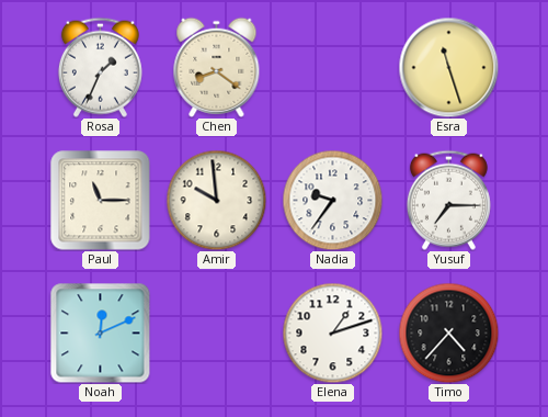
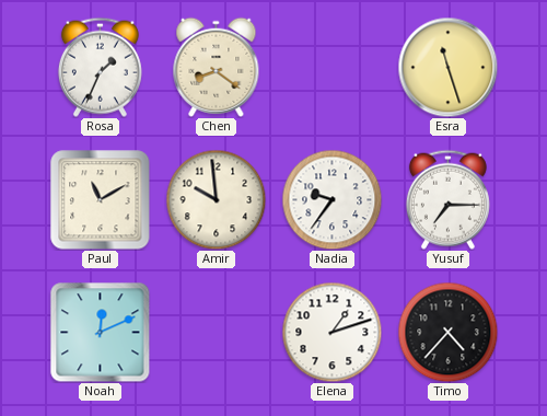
Paul: 11:15 -> 11:10 (101, 200)
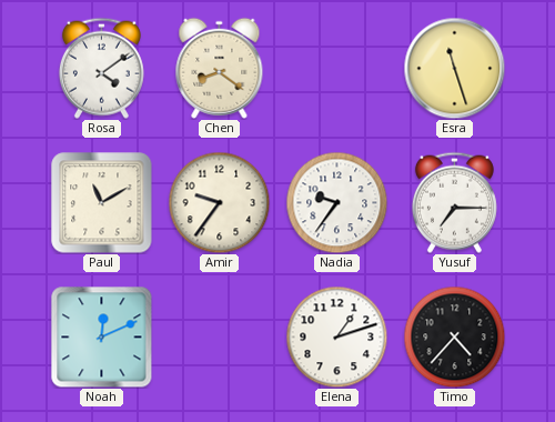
Rosa: 1:34 -> 4:09 (101, 68)
Amir: 9:59 -> 9:36 (219, 202)
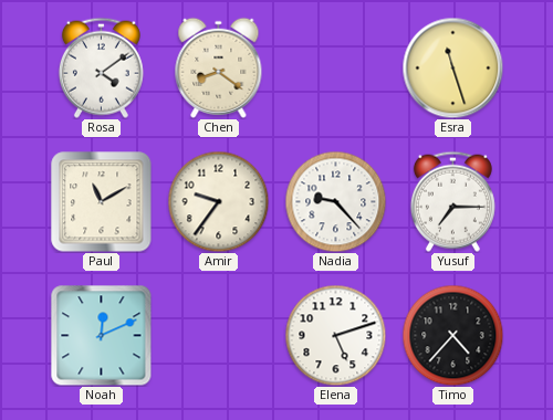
Nadia: 9:36 -> 9:23 (335, 201)
Elena: 1:12 -> 5:12 (335, 335)
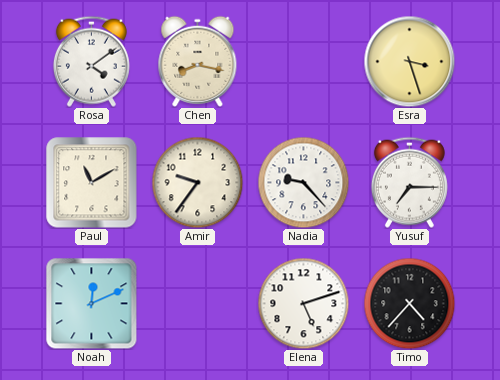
Chen: 8:21 -> 8:17 (198, 61)
Esra: 11:27 -> 3:27 (409, 61)
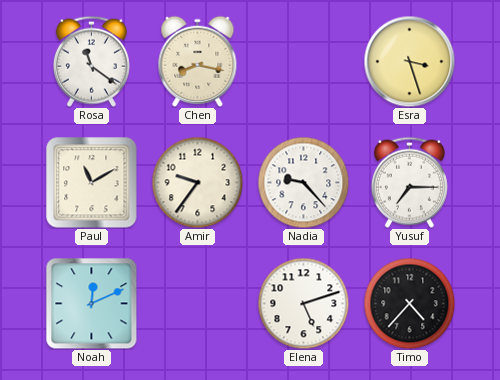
Rosa: 4:09 -> 11:21 (91, 61)
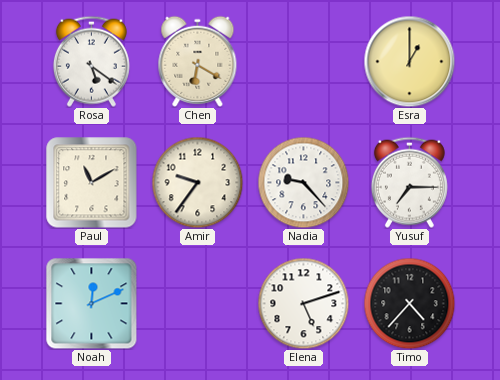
Rosa: 11:21 -> 5:21 (91, 61)
Chen: 8:17 -> 6:20 (198, 61)
Esra: 3:27 -> 1:00 (409, 61)
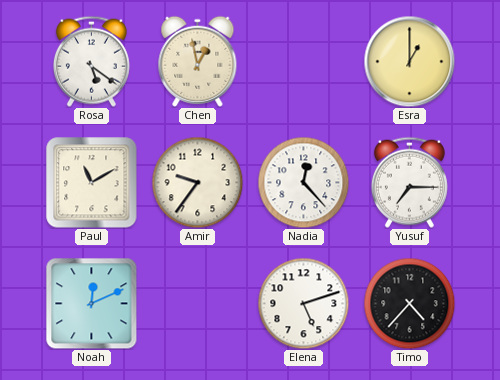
Chen: 6:20 -> 12:58 (198, 61)
Nadia: 9:23 -> 12:23 (303, 182)
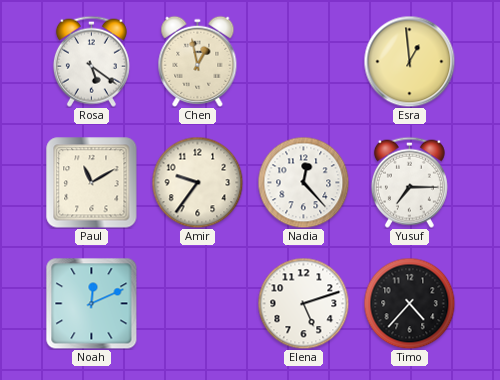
Esra: 1:00 -> 12:59 (409, 61)
